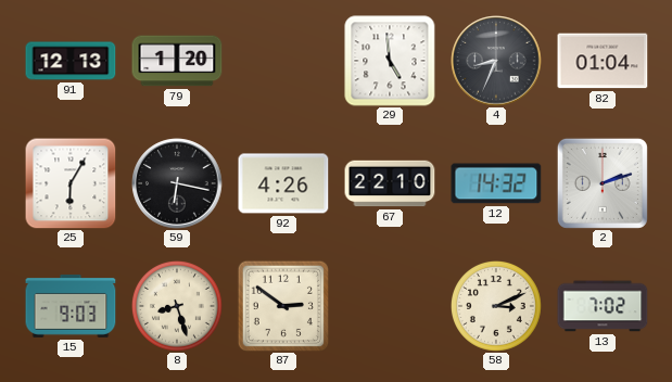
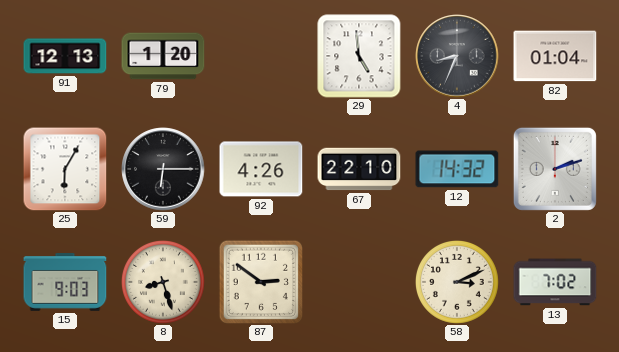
59: 6:17 -> 6:15 (163, 169)
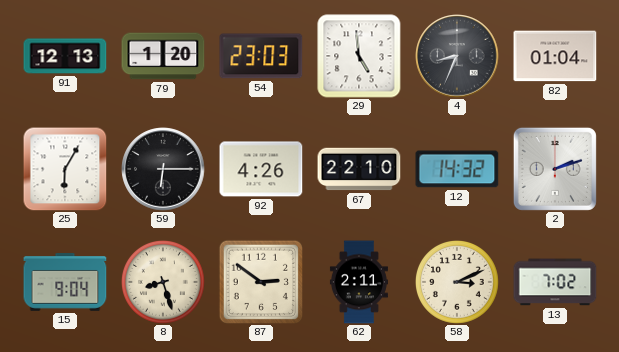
54: none -> 23:03 (261, 56)
15: 9:03 -> 9:04 (65, 282)
62: none -> 2:11 (359, 282)
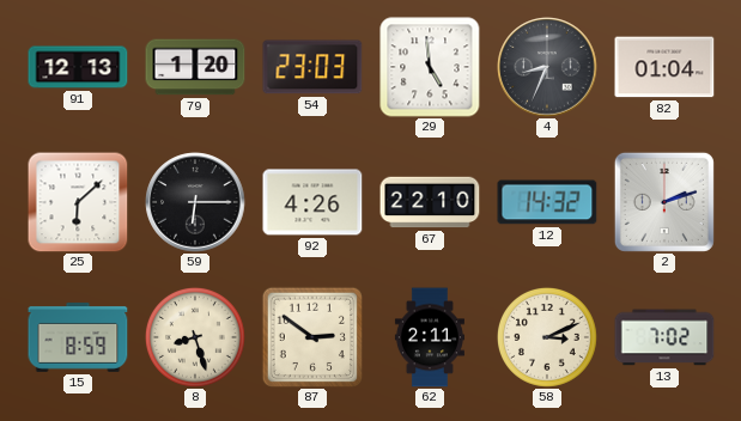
25: 6:05 -> 6:08 (78, 202)
15: 9:04 -> 8:59 (78, 337)
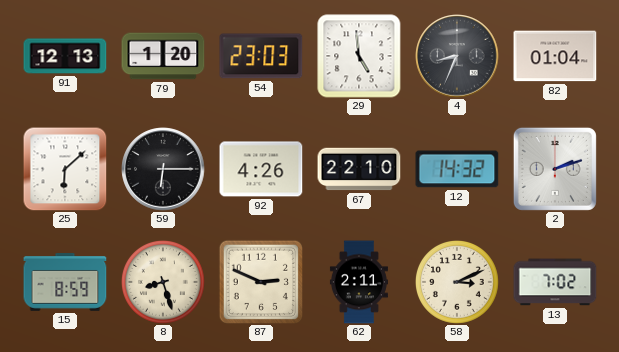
87: 2:51 -> 2:49 (260, 281)
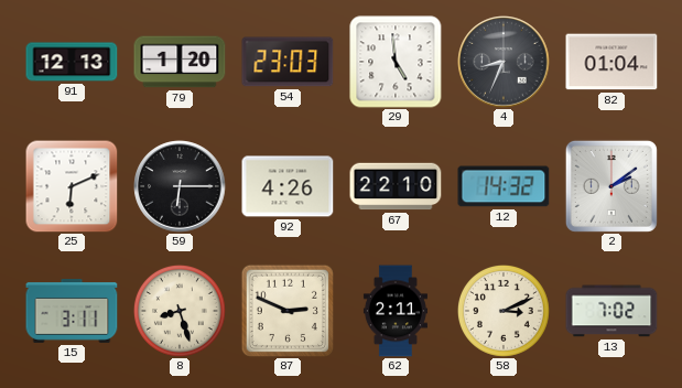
25: 6:08 -> 6:11 (72, 186)
2: 2:12 -> 2:09 (611, 186)
15: 8:59 -> 3:11 (72, 311)
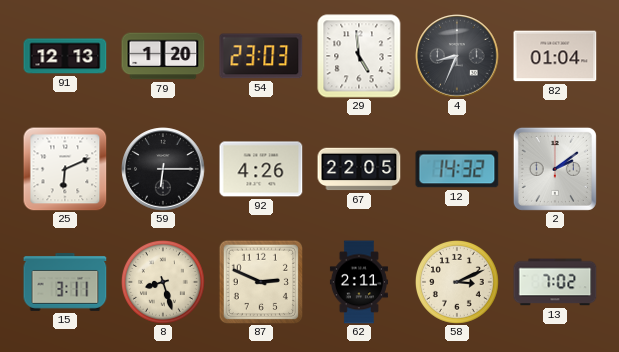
67: 22:10 -> 22:05 (359, 169)
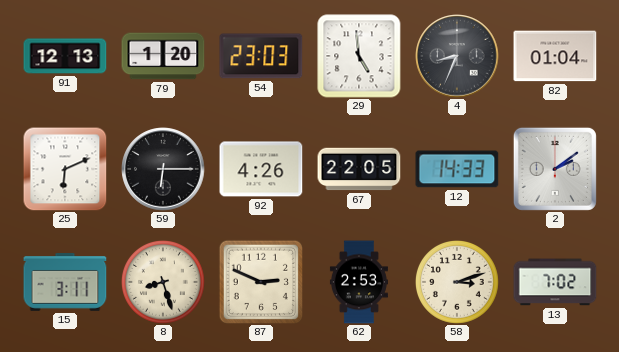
12: 14:32 -> 14:33 (457, 169)
62: 2:11 -> 2:53 (359, 282)
58: 3:11 -> 3:12 (458, 283)
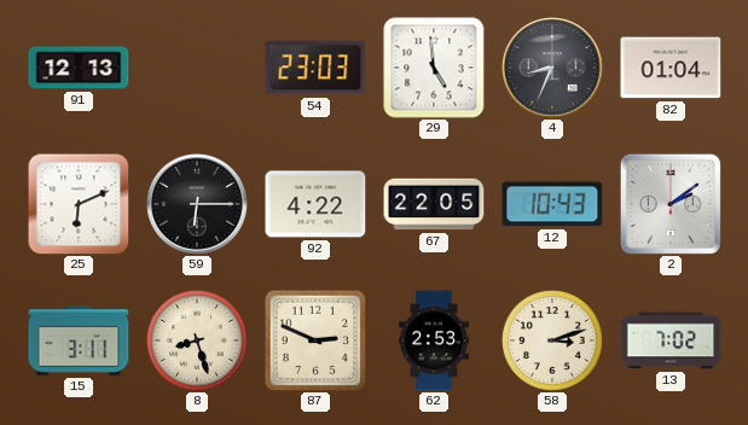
79: 1:20 -> none (163, 56)
92: 4:26 -> 4:22 (315, 204)
12: 14:33 -> 10:43 (552, 204)
